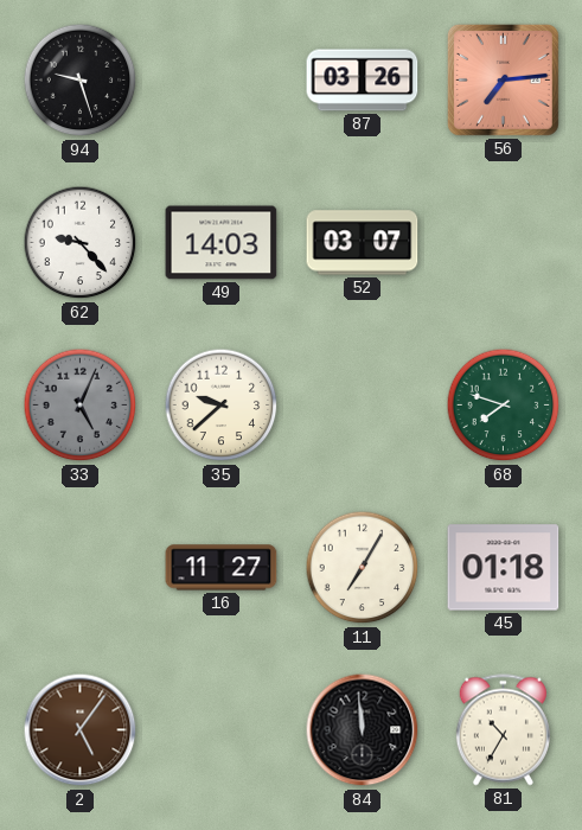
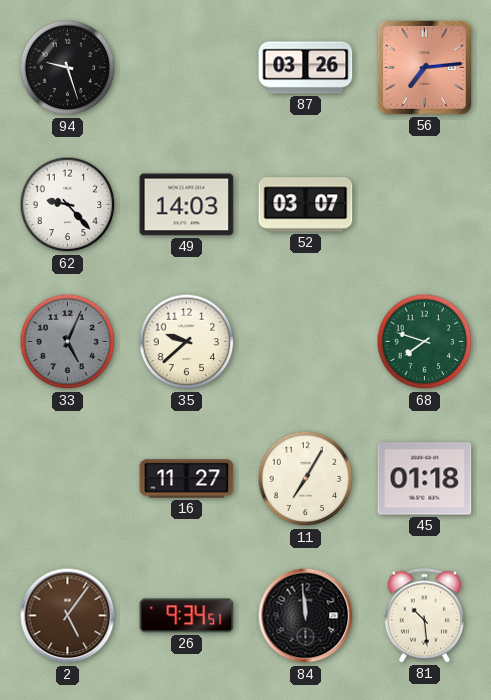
26: none -> 9:34 (187, 616)
81: 10:35 -> 10:29 (424, 616)
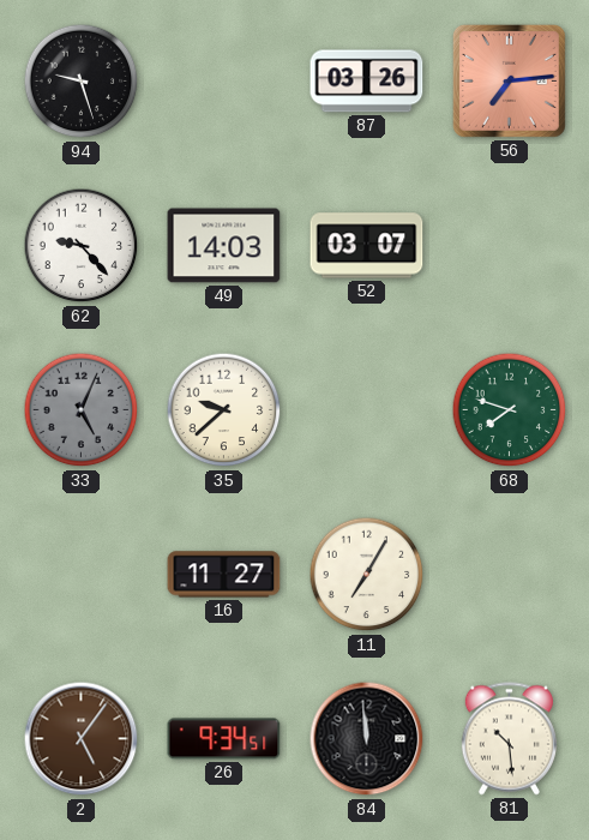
45: 01:18 -> none (425, 479)
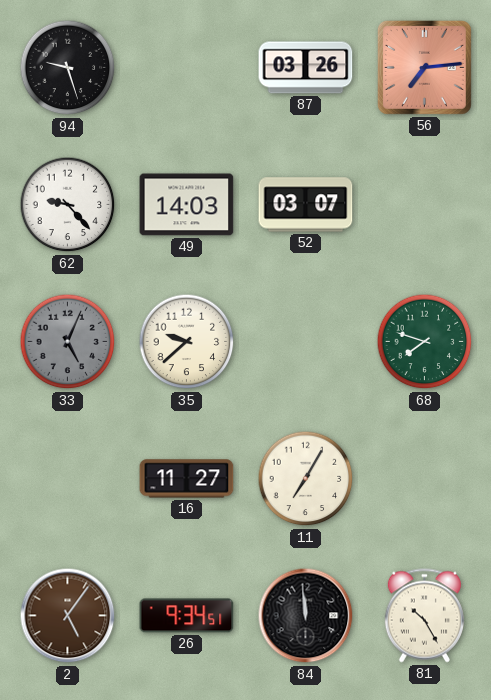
81: 10:29 -> 10:25 (424, 616)
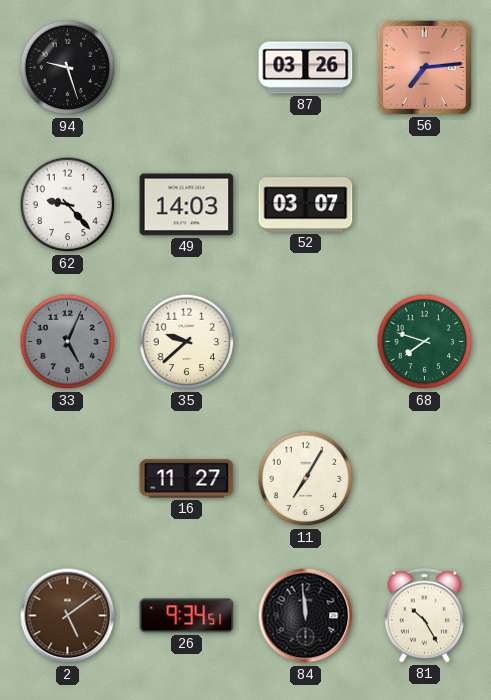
2: 5:06 -> 5:09 (68, 616)
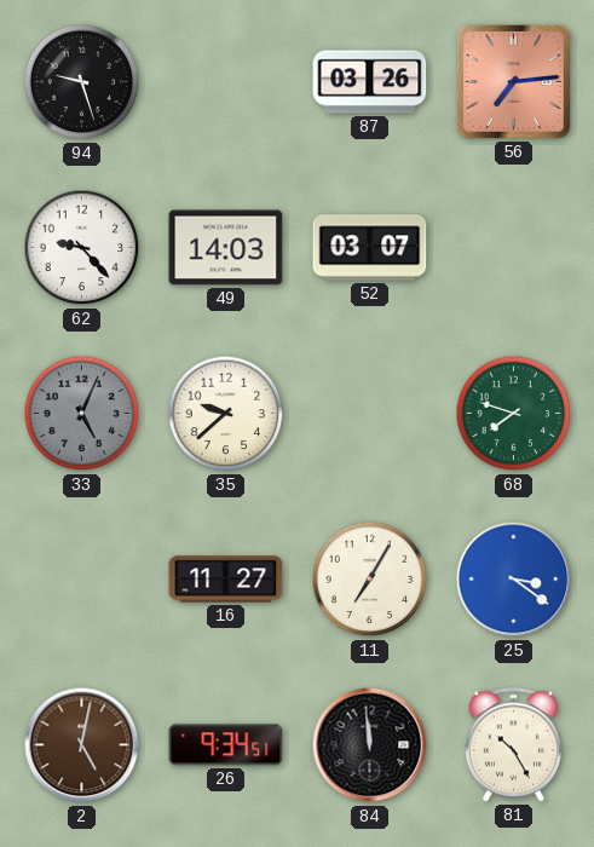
25: none -> 3:21 (514, 580)
2: 5:09 -> 5:02 (82, 745)
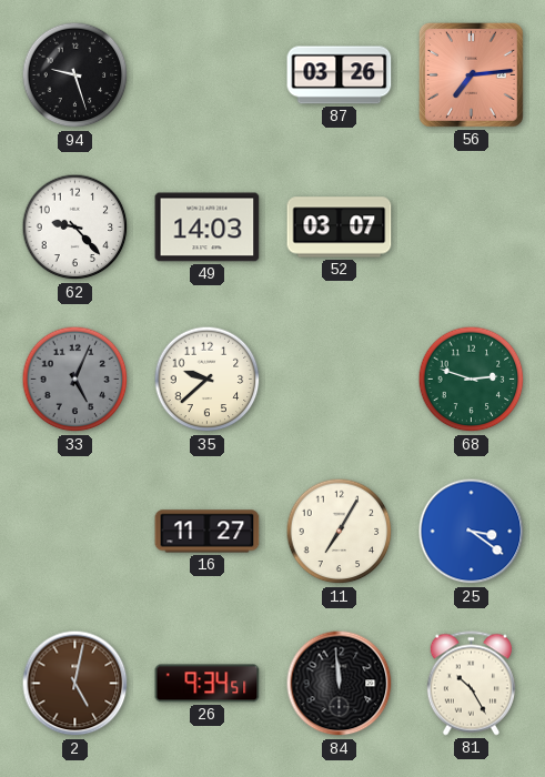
68: 7:48 -> 2:48 (472, 380)
